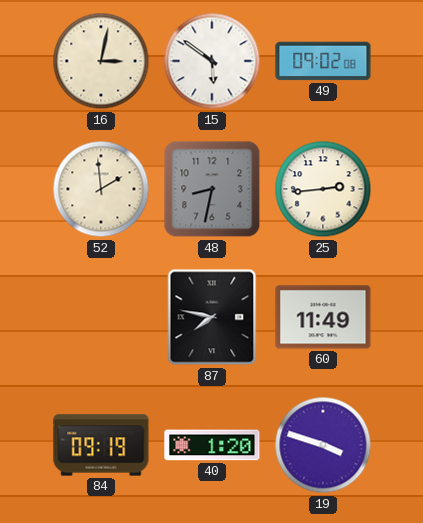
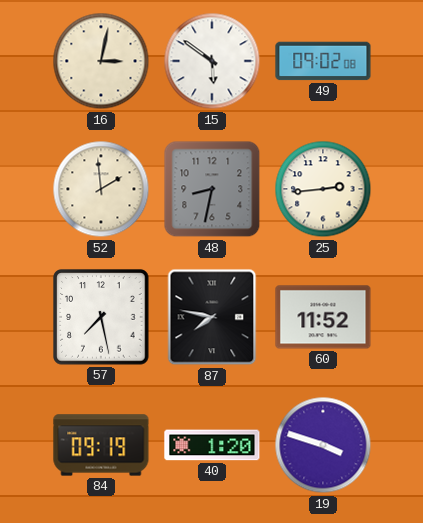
57: none -> 7:28 (101, 317)
60: 11:49 -> 11:52 (323, 317)
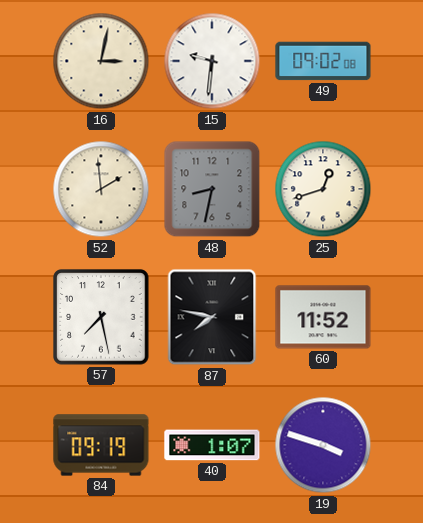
15: 5:51 -> 9:31 (212, 61)
25: 2:44 -> 12:42 (323, 189)
40: 1:20 -> 1:07 (212, 445)
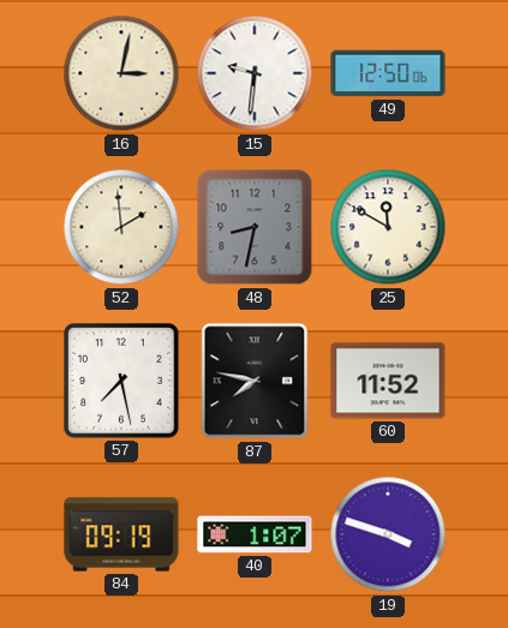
49: 09:02 -> 12:50 (388, 73)
25: 12:42 -> 11:50 (388, 227)
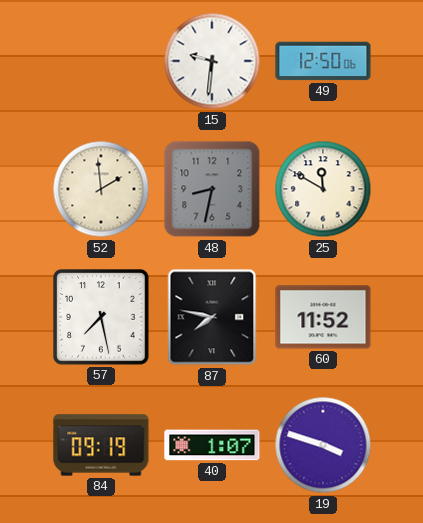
16: 3:02 -> none (121, 73)
